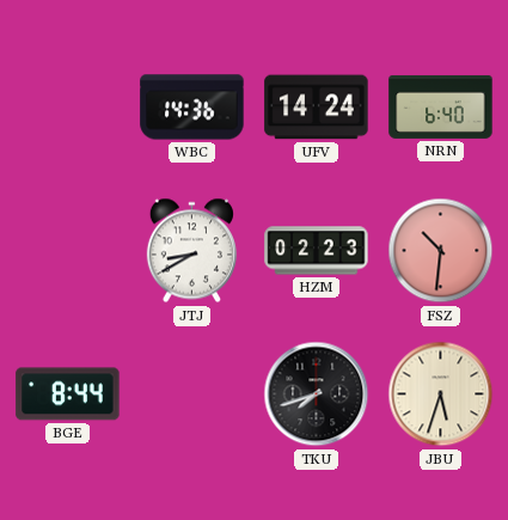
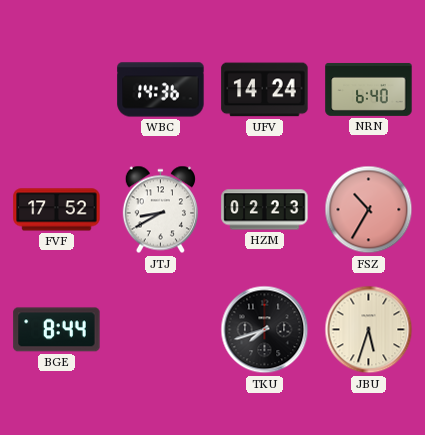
FVF: none -> 17:52 (57, 210)
FSZ: 10:31 -> 10:35 (369, 210)
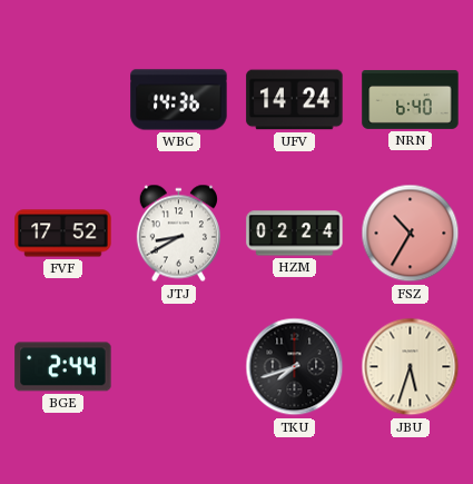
HZM: 02:23 -> 02:24 (295, 234)
BGE: 8:44 -> 2:44 (63, 367)
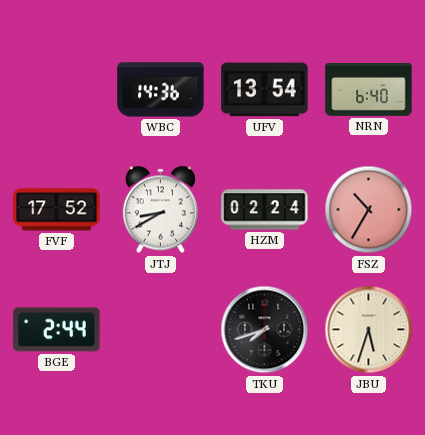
UFV: 14:24 -> 13:54 (265, 90)
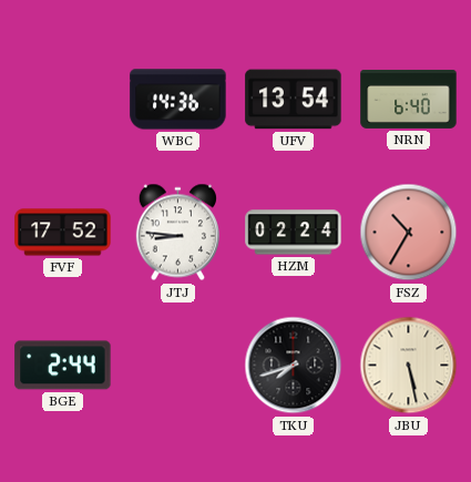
JTJ: 8:40 -> 8:46 (177, 233)
JBU: 5:33 -> 5:28 (409, 366)
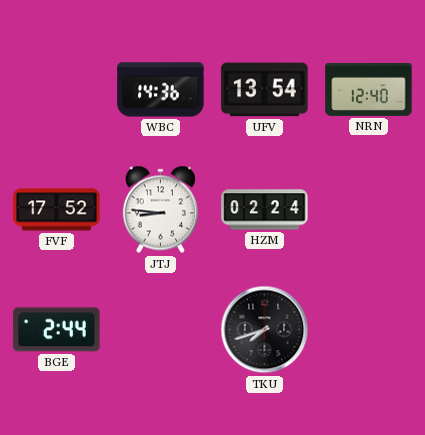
NRN: 6:40 -> 12:40 (369, 89)
FSZ: 10:35 -> none (409, 233)
JBU: 5:28 -> none (409, 366)
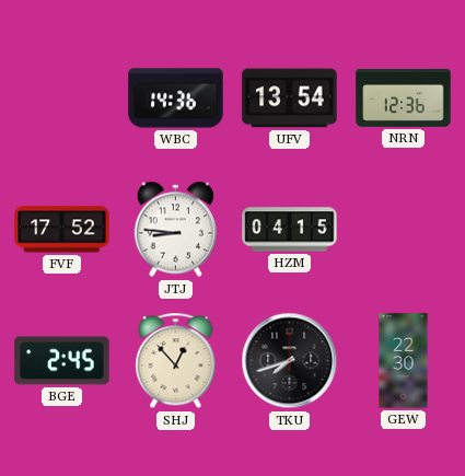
NRN: 12:40 -> 12:36 (404, 97)
HZM: 02:24 -> 04:15 (290, 230)
BGE: 2:44 -> 2:45 (62, 361)
SHJ: none -> 12:53 (176, 361)
GEW: none -> 22:30 (404, 361)
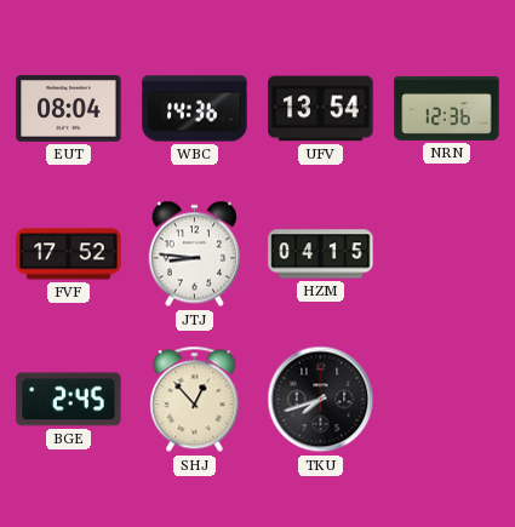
EUT: none -> 08:04 (69, 108)
GEW: 22:30 -> none (404, 361)
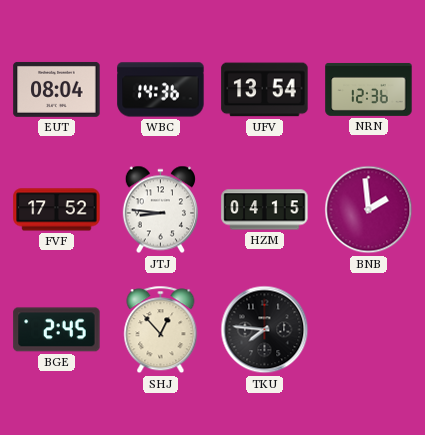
BNB: none -> 1:59 (369, 210)
TKU: 7:42 -> 7:46 (265, 330)
